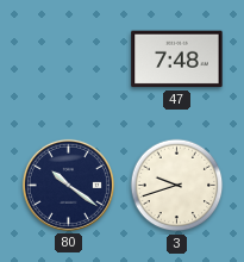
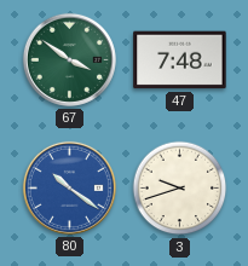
67: none -> 3:51 (69, 59)
80 dial: navy -> blue (69, 187)
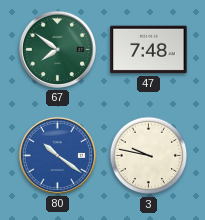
67: 3:51 -> 7:51 (57, 49)
3: 9:42 -> 9:47 (149, 156)
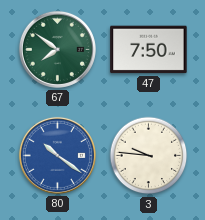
47: 7:48 -> 7:50 (149, 50)
3: 9:47 -> 9:46 (149, 156)
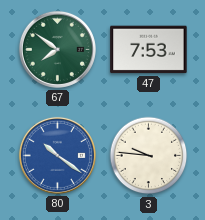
47: 7:50 -> 7:53 (149, 50)
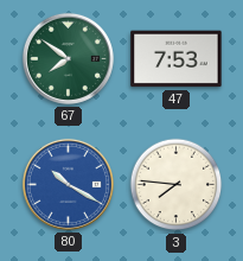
80: 10:21 -> 10:20 (68, 184)
3: 9:46 -> 7:46 (177, 185)
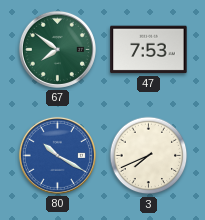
3: 7:46 -> 7:41 (149, 156)
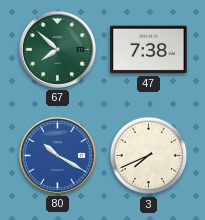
67: 7:51 -> 7:52 (57, 49)
47: 7:53 -> 7:38 (149, 50)
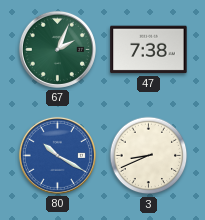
67: 7:52 -> 2:04 (57, 49)
3: 7:41 -> 8:41 (149, 156)
